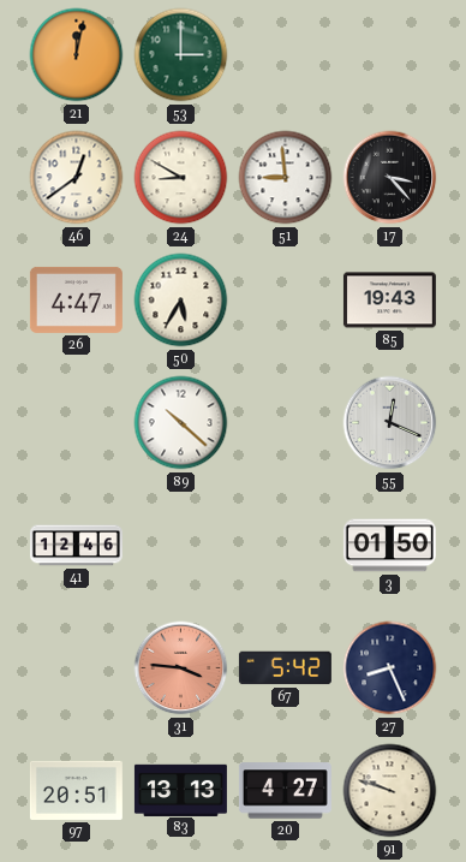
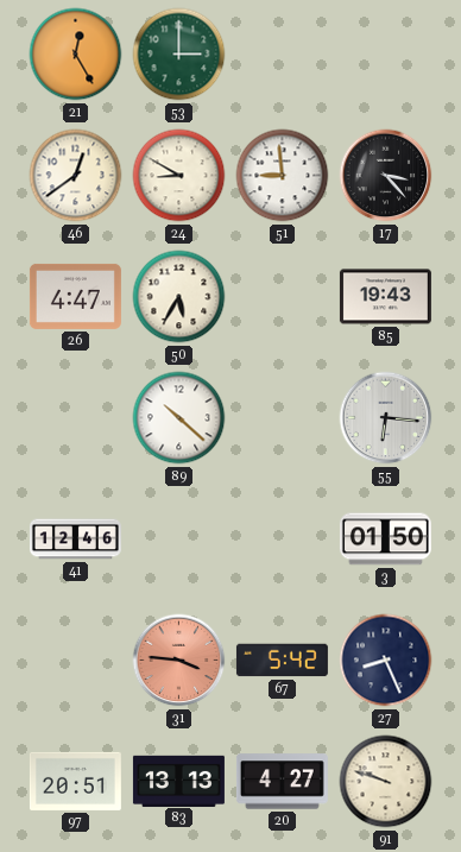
21: 12:02 -> 12:25 (76, 55)
55: 12:19 -> 6:16 (386, 418)
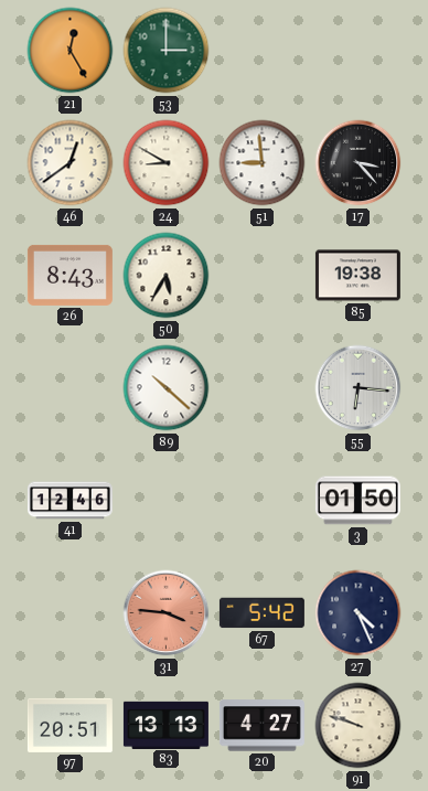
26: 4:47 -> 8:43 (69, 275)
85: 19:43 -> 19:38 (357, 276)
27: 8:26 -> 4:26 (359, 613)
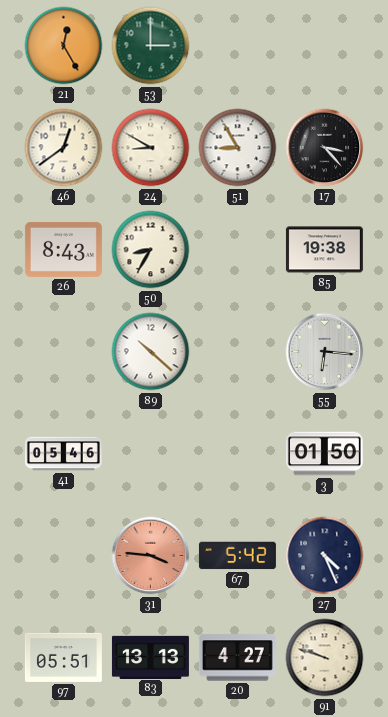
51: 8:59 -> 8:55 (238, 148)
50: 5:35 -> 8:35 (151, 250)
41: 12:46 -> 05:46 (63, 454)
97: 20:51 -> 05:51 (63, 657)
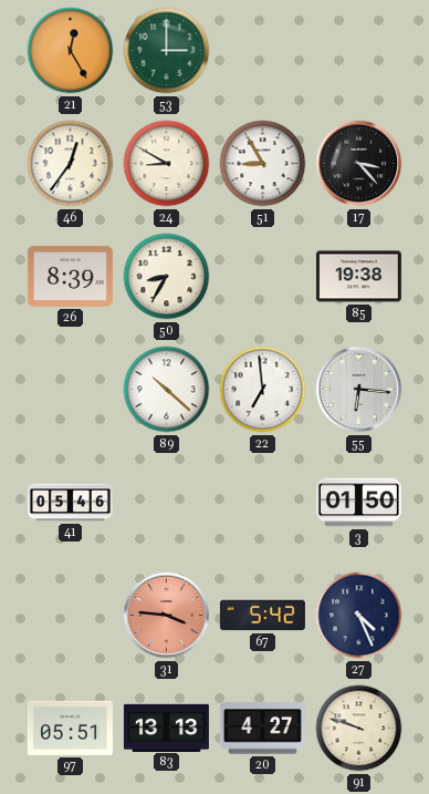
46: 12:39 -> 12:36 (71, 164)
26: 8:43 -> 8:39 (70, 276)
22: none -> 6:59 (263, 390)
